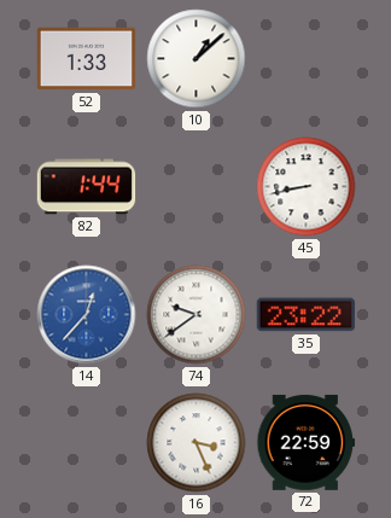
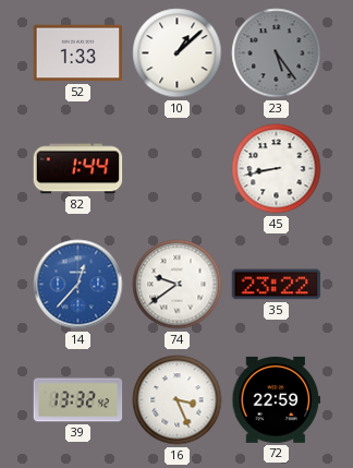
23: none -> 5:24 (277, 53)
39: none -> 13:32 (78, 400)
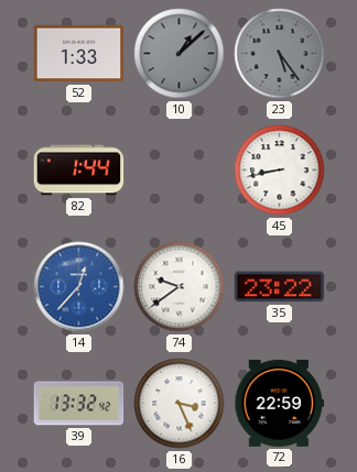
10 dial: white -> grey (180, 54)
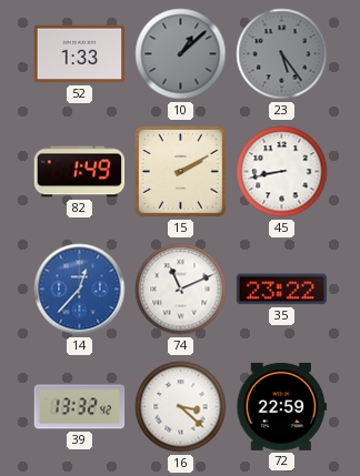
82: 1:44 -> 1:49 (80, 172)
15: none -> 2:10 (180, 171)
74: 9:39 -> 11:11 (181, 290)
16: 3:26 -> 3:22 (181, 407)
